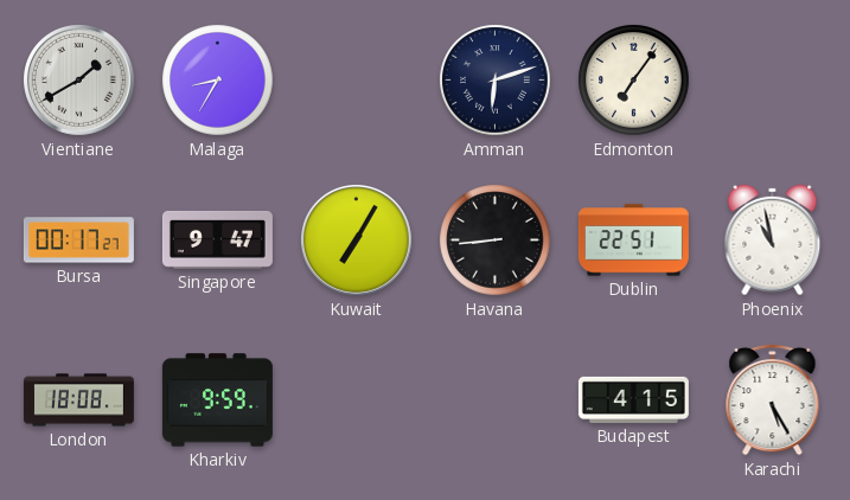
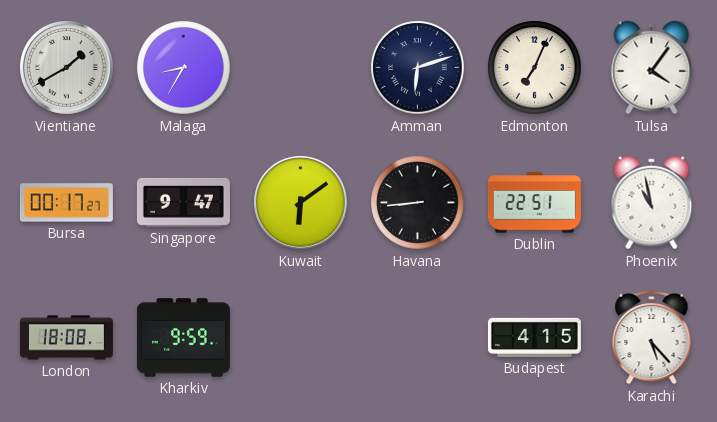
Edmonton: 7:06 -> 7:04 (535, 68)
Tulsa: none -> 4:06 (652, 68)
Kuwait: 7:05 -> 6:09 (301, 203)
Karachi: 5:25 -> 5:23 (652, 337)
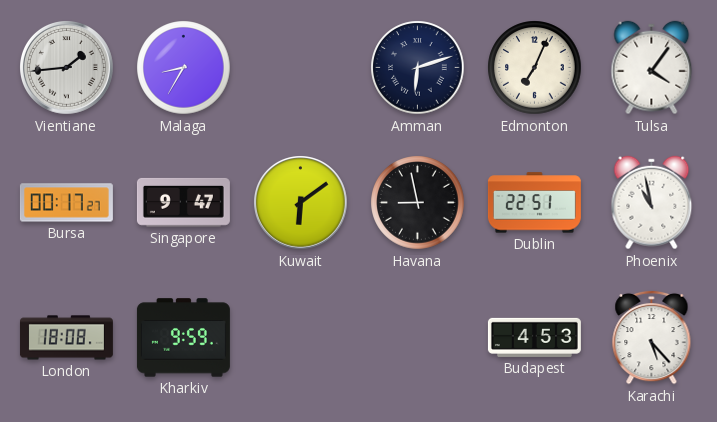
Vientiane: 1:40 -> 1:44 (67, 68)
Havana: 8:44 -> 8:58 (418, 203)
Budapest: 4:15 -> 4:53 (534, 337)
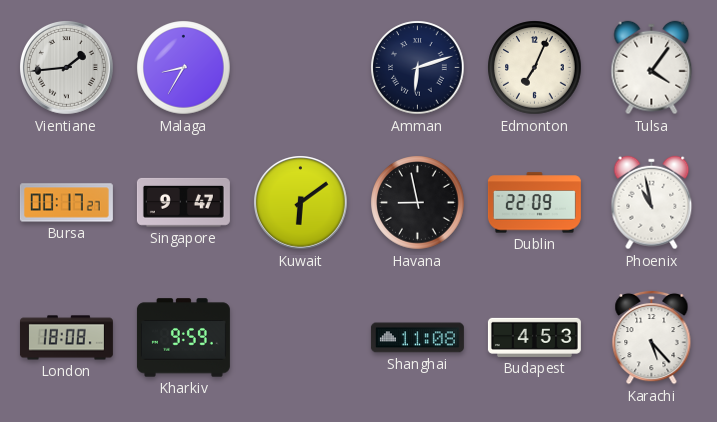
Dublin: 22:51 -> 22:09 (534, 203)
Shanghai: none -> 11:08 (417, 338)
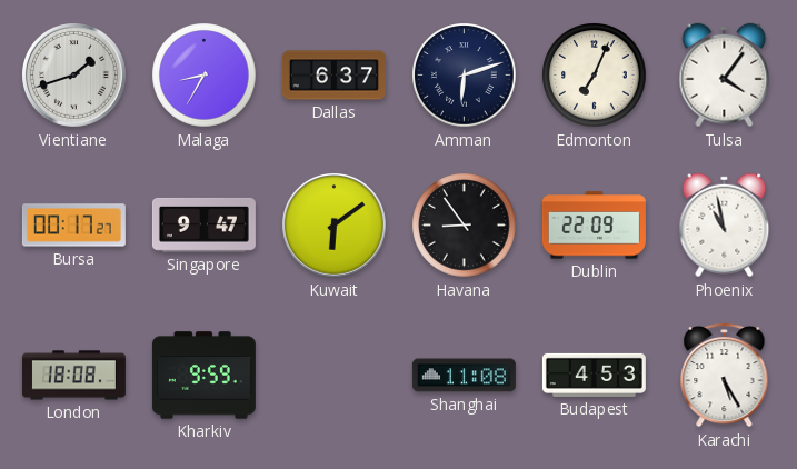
Vientiane: 1:44 -> 1:42 (74, 76)
Dallas: none -> 6:37 (333, 76)
Havana: 8:58 -> 8:54 (465, 226)
Karachi: 5:23 -> 5:25 (725, 375)
